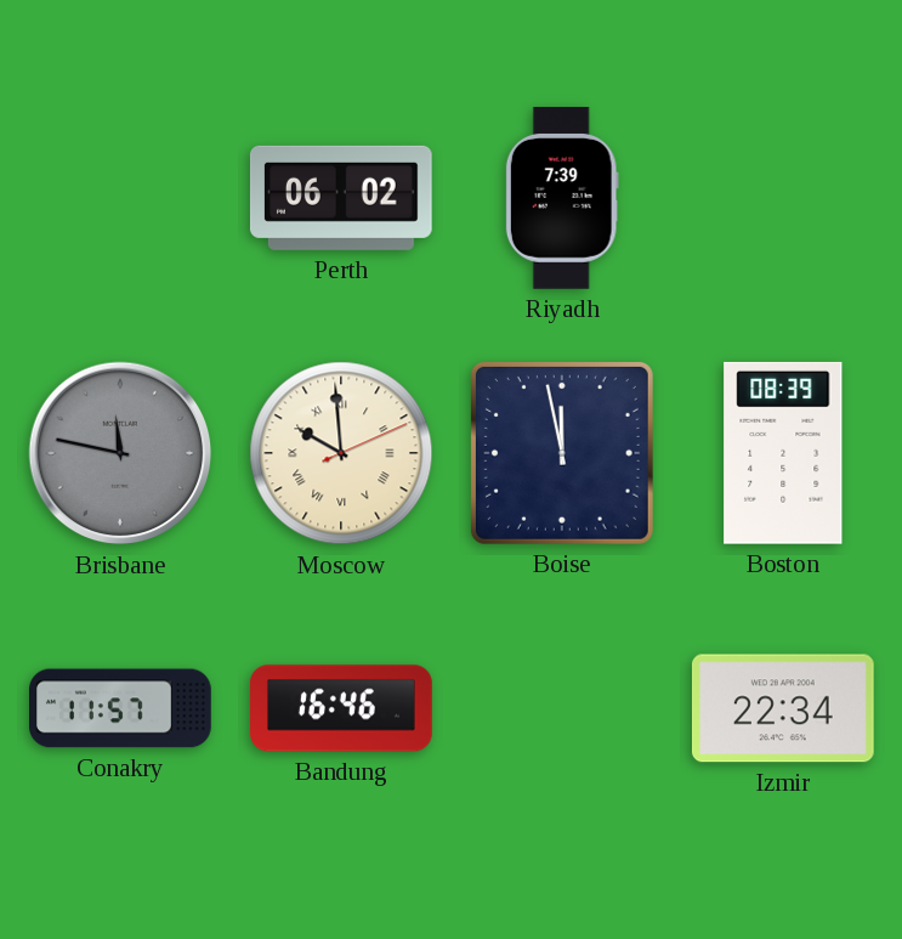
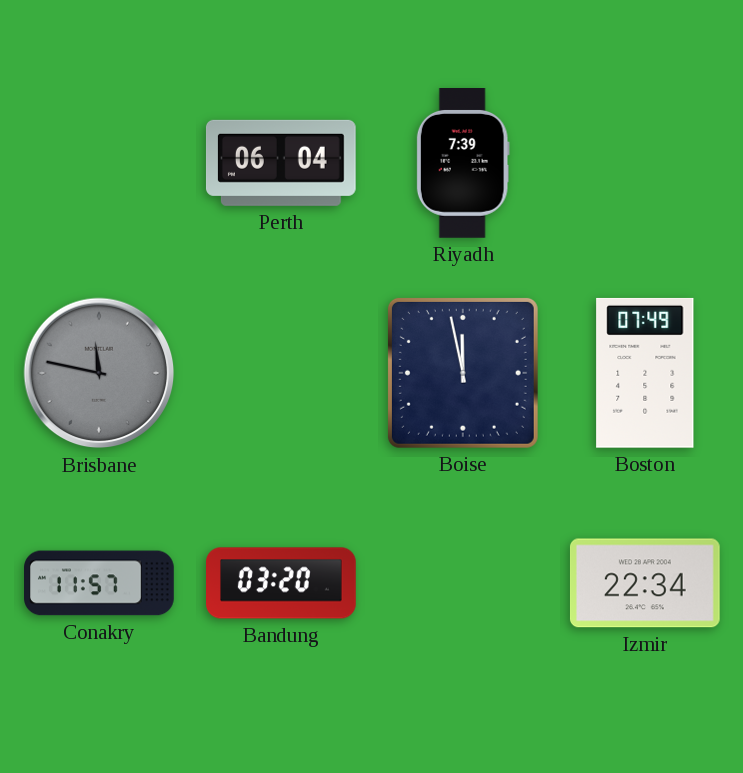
Perth: 06:02 -> 06:04 (281, 163)
Moscow: 9:59 -> none (341, 453)
Boston: 08:39 -> 07:49 (645, 373)
Bandung: 16:46 -> 03:20 (281, 583)
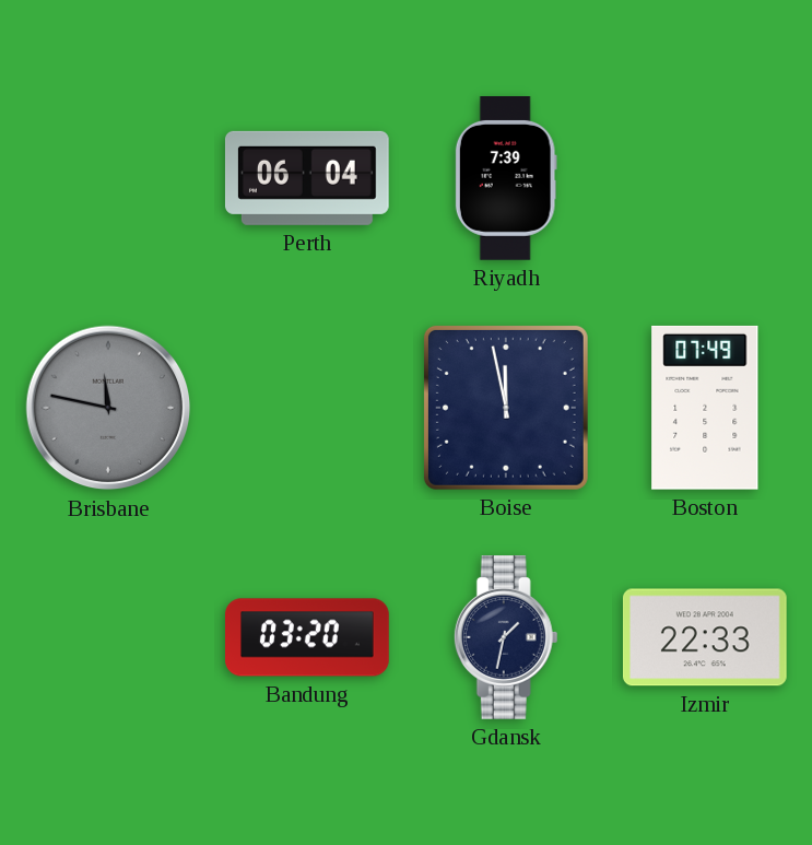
Conakry: 11:57 -> none (100, 583)
Gdansk: none -> 1:32 (506, 638)
Izmir: 22:34 -> 22:33 (705, 637)
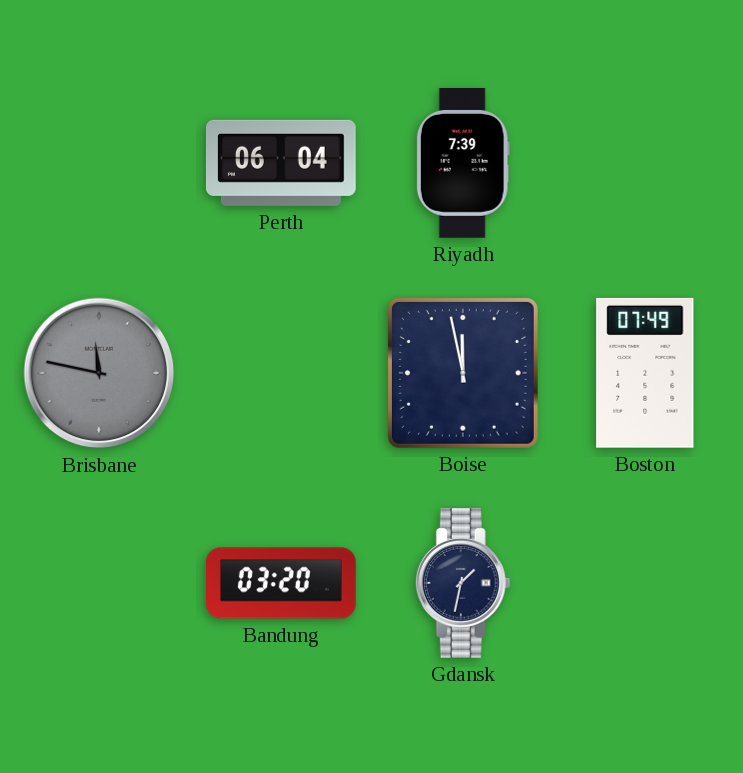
Izmir: 22:33 -> none (705, 637)
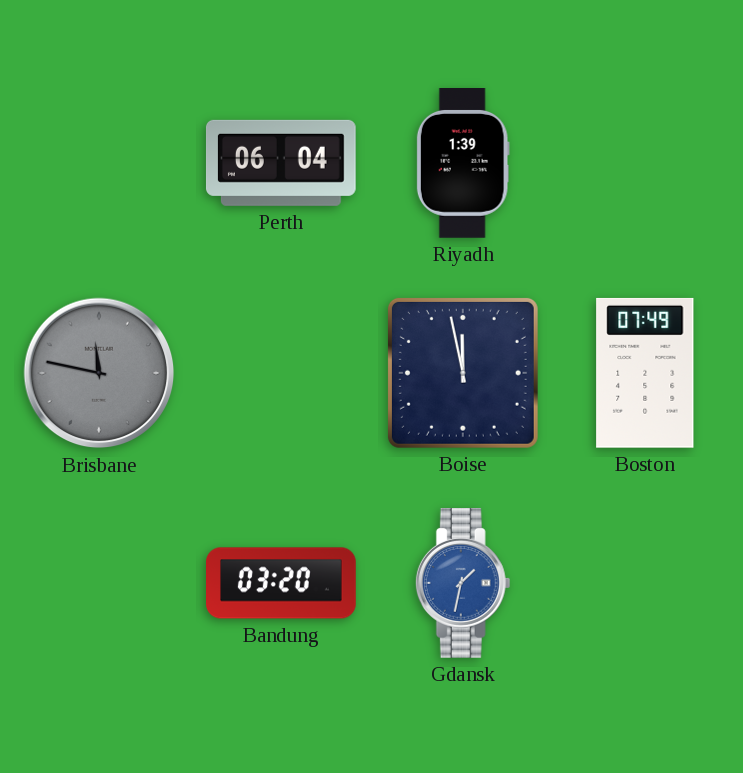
Riyadh: 7:39 -> 1:39 (463, 164)
Gdansk dial: navy -> blue (463, 584)
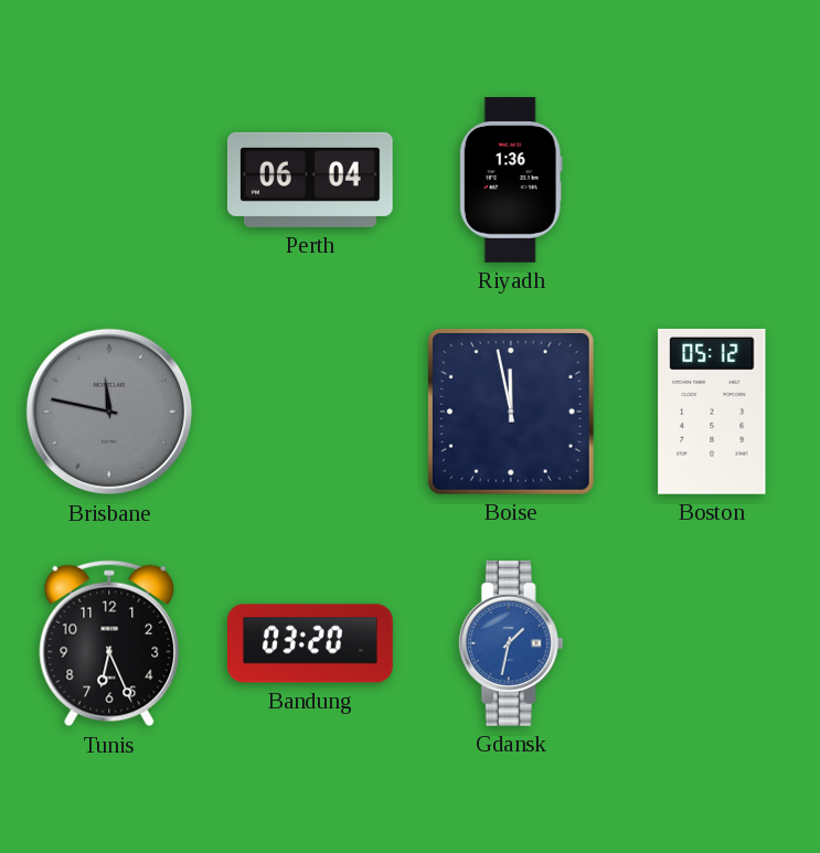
Riyadh: 1:39 -> 1:36 (511, 181)
Boston: 07:49 -> 05:12 (712, 412)
Tunis: none -> 6:26 (109, 643)
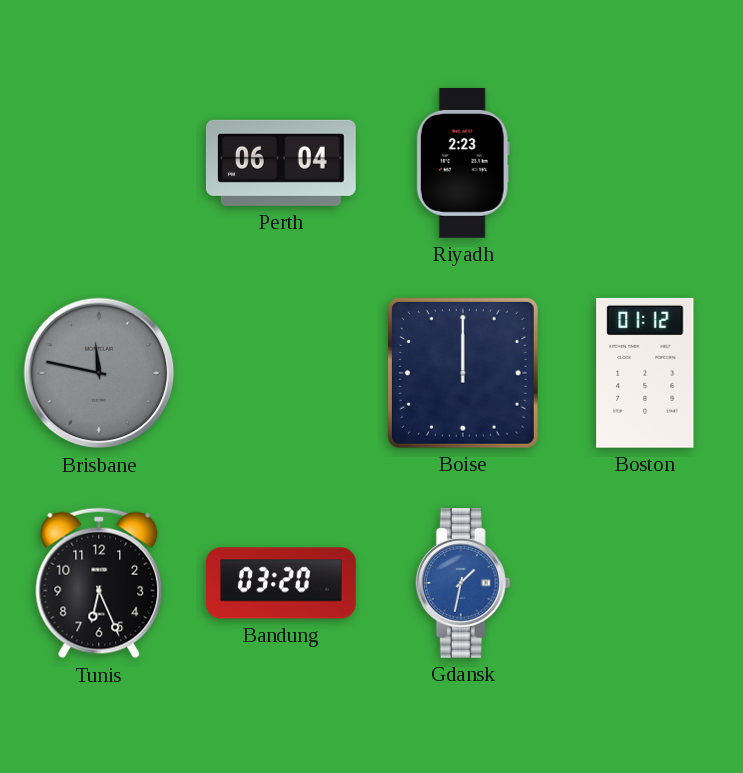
Riyadh: 1:36 -> 2:23 (463, 164)
Boise: 11:58 -> 12:00 (463, 373)
Boston: 05:12 -> 01:12 (645, 373)
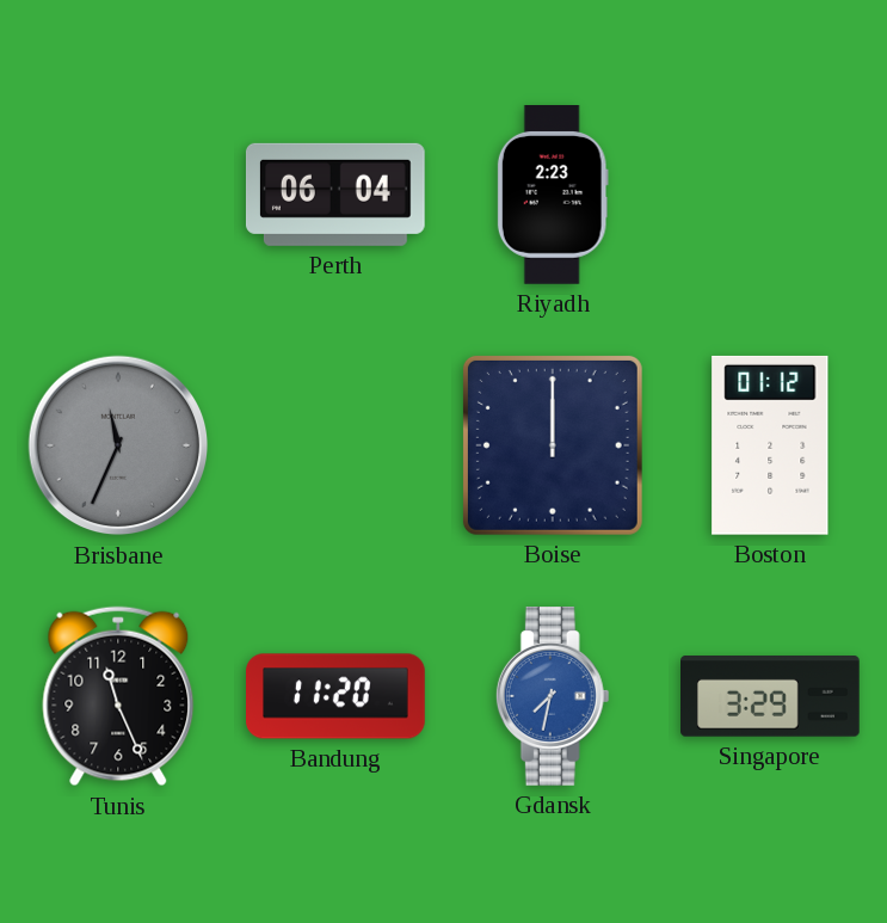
Brisbane: 11:47 -> 11:34 (118, 445)
Tunis: 6:26 -> 11:26 (118, 696)
Bandung: 03:20 -> 11:20 (335, 696)
Gdansk: 1:32 -> 7:32 (553, 697)
Singapore: none -> 3:29 (771, 697)
